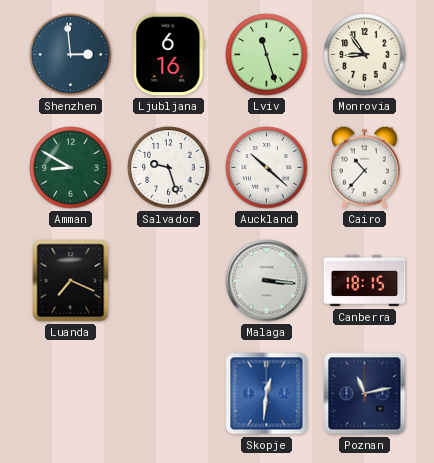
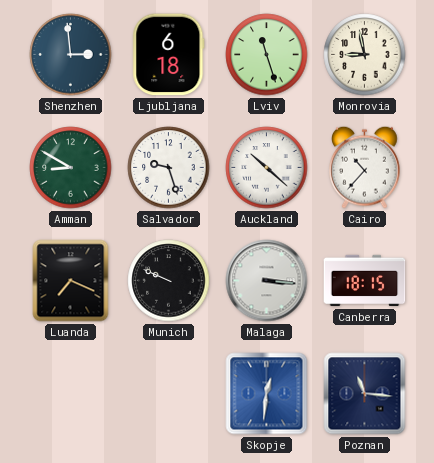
Ljubljana: 6:16 -> 6:18 (169, 55)
Monrovia: 8:54 -> 8:58 (365, 55)
Munich: none -> 9:49 (169, 281)
Poznan: 11:13 -> 11:16 (365, 394)
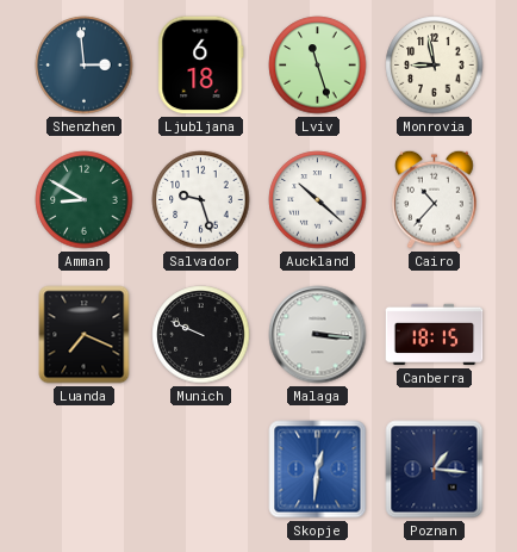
Poznan: 11:16 -> 1:16 (435, 470)
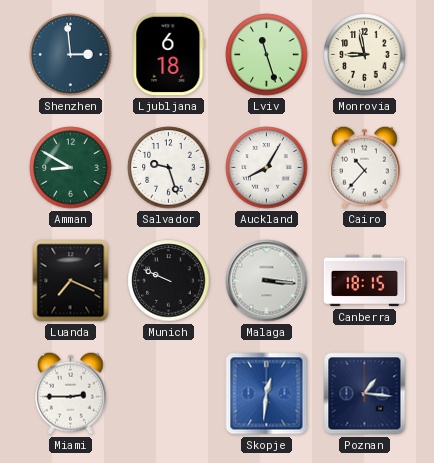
Auckland: 10:22 -> 8:05 (267, 168)
Miami: none -> 2:45 (71, 393)
